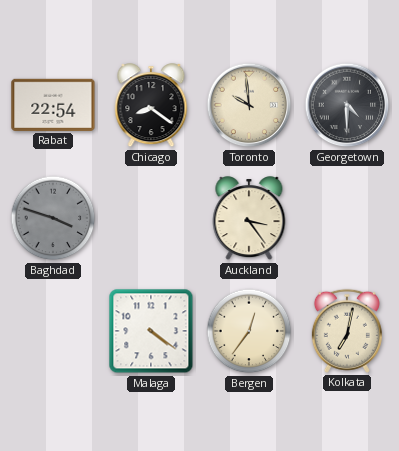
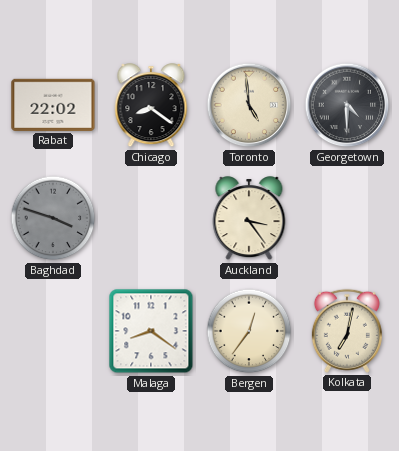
Rabat: 22:54 -> 22:02 (53, 105)
Toronto: 9:59 -> 4:59 (249, 105)
Malaga: 4:21 -> 8:21 (151, 331)
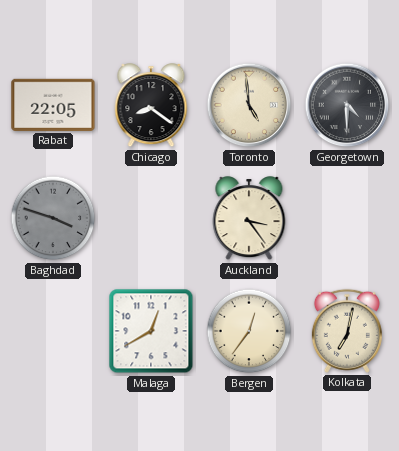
Rabat: 22:02 -> 22:05 (53, 105)
Malaga: 8:21 -> 12:40 (151, 331)
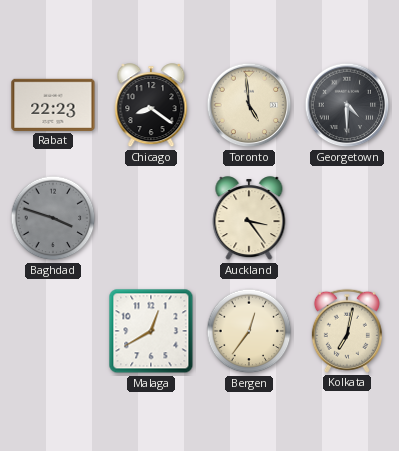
Rabat: 22:05 -> 22:23 (53, 105)
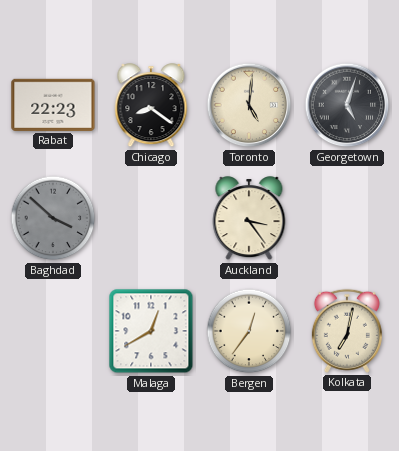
Toronto: 4:59 -> 5:01 (249, 105)
Georgetown: 4:30 -> 5:03 (347, 105)
Baghdad: 3:48 -> 3:52 (53, 218)
